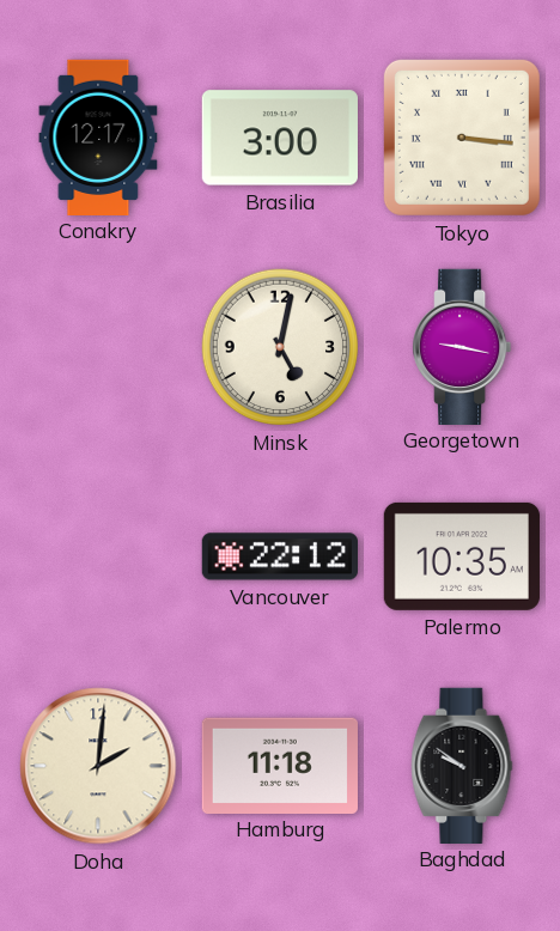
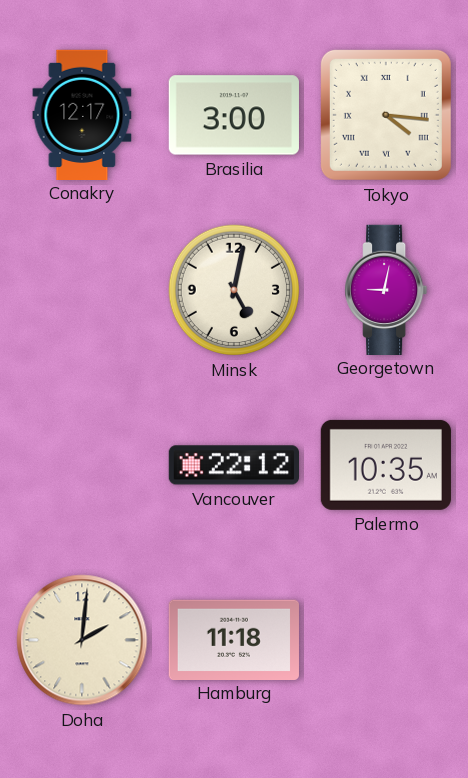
Tokyo: 3:16 -> 4:16 (386, 115)
Georgetown: 9:17 -> 9:02 (386, 289)
Baghdad: 9:51 -> none (462, 765)
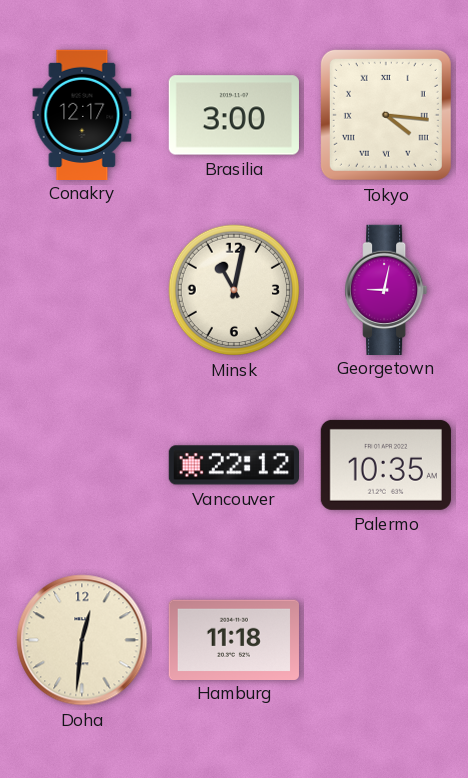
Minsk: 5:02 -> 11:02 (234, 290)
Doha: 2:01 -> 12:31 (82, 640)
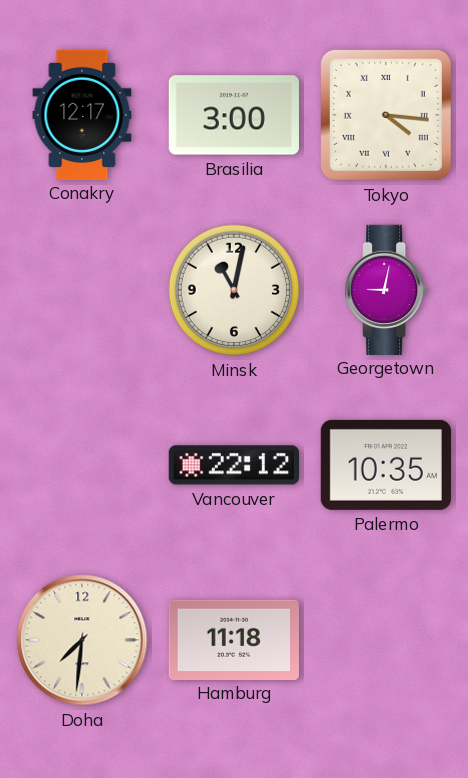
Doha: 12:31 -> 7:31 (82, 640)
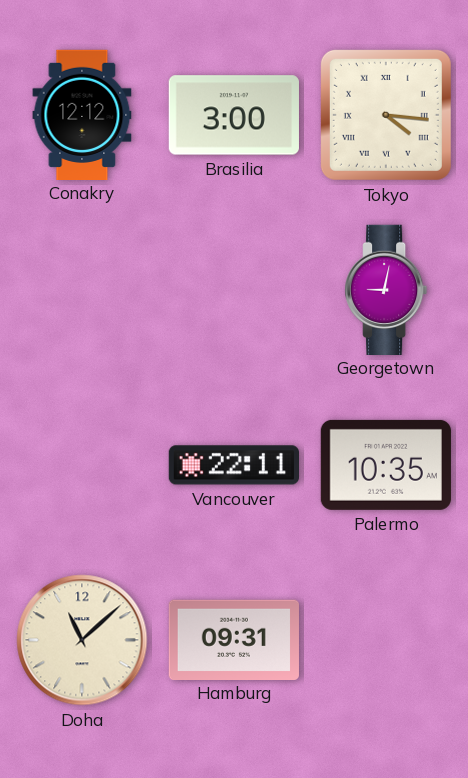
Conakry: 12:17 -> 12:12 (82, 114)
Minsk: 11:02 -> none (234, 290)
Vancouver: 22:12 -> 22:11 (233, 465)
Doha: 7:31 -> 11:08 (82, 640)
Hamburg: 11:18 -> 09:31 (234, 639)
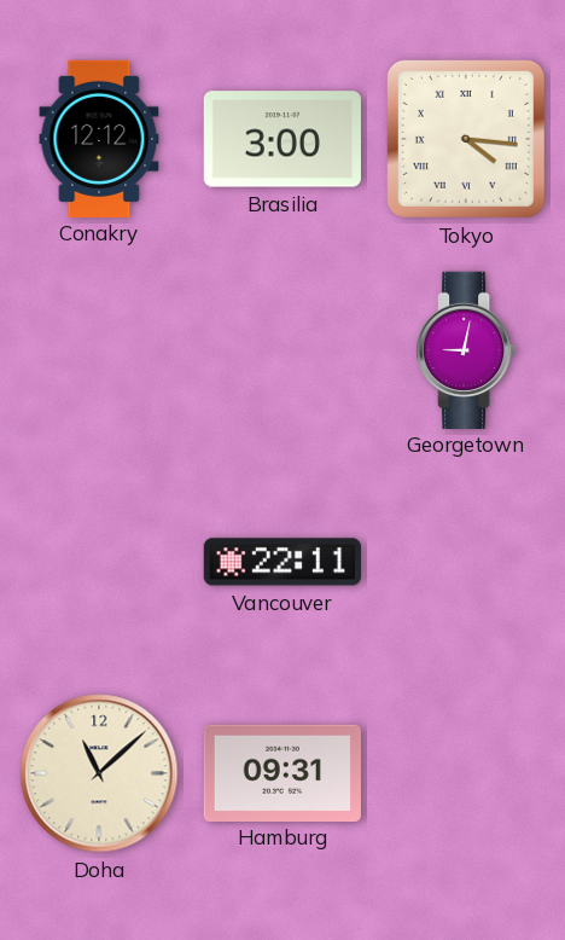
Palermo: 10:35 -> none (386, 465)
